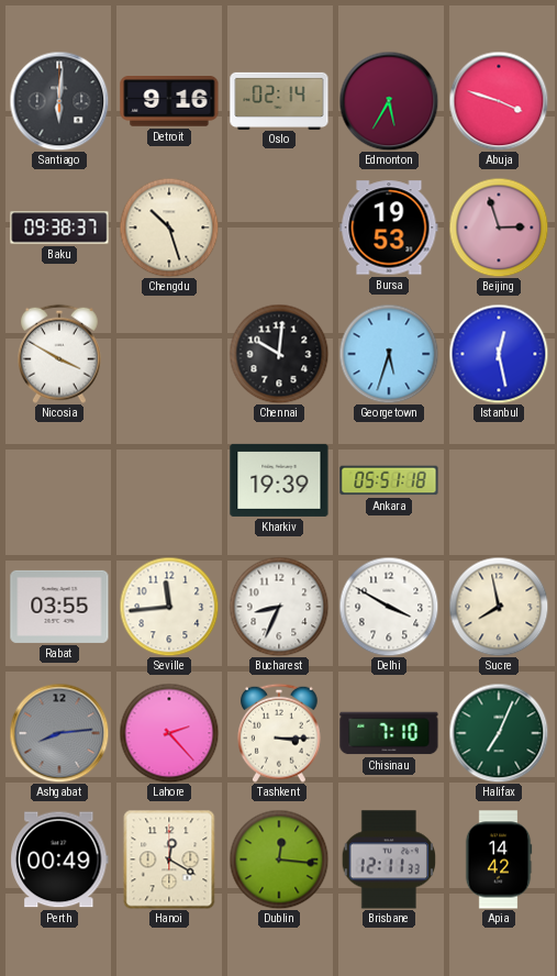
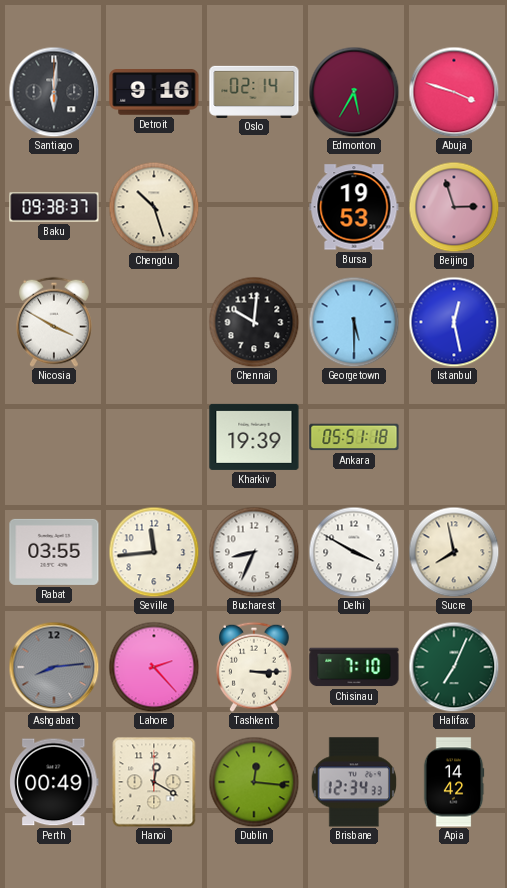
Georgetown: 5:33 -> 5:30 (354, 322)
Brisbane: 12:11 -> 12:34 (353, 782)
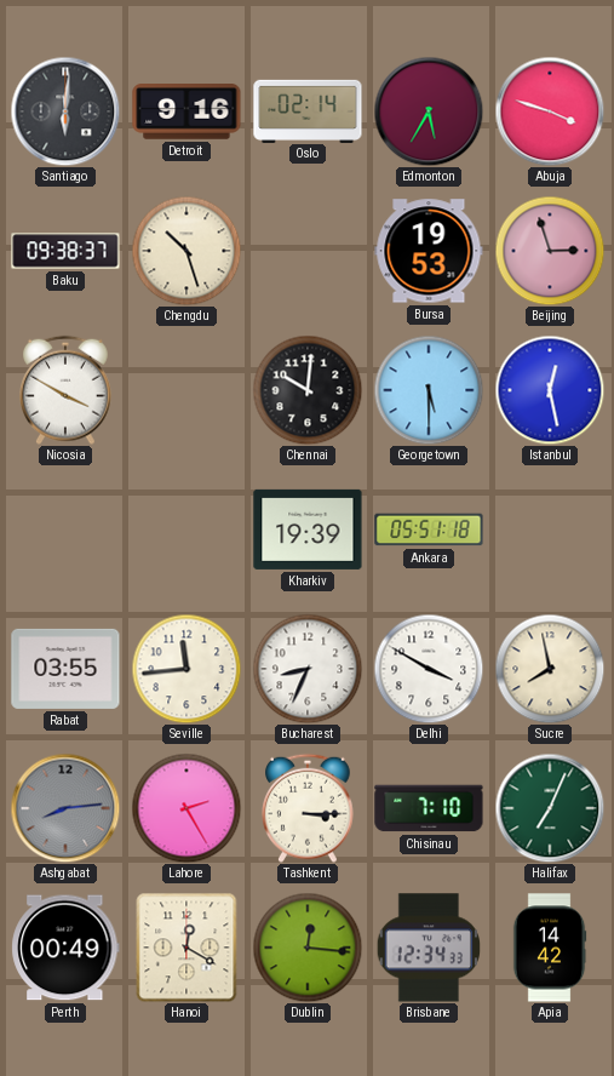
Lahore: 2:23 -> 2:25 (187, 808)
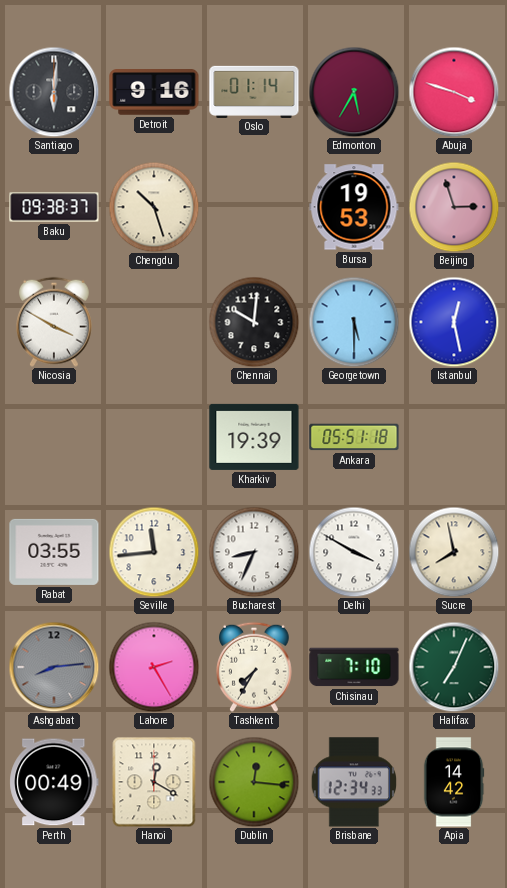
Oslo: 02:14 -> 01:14 (254, 91)
Tashkent: 3:15 -> 7:35 (255, 667)
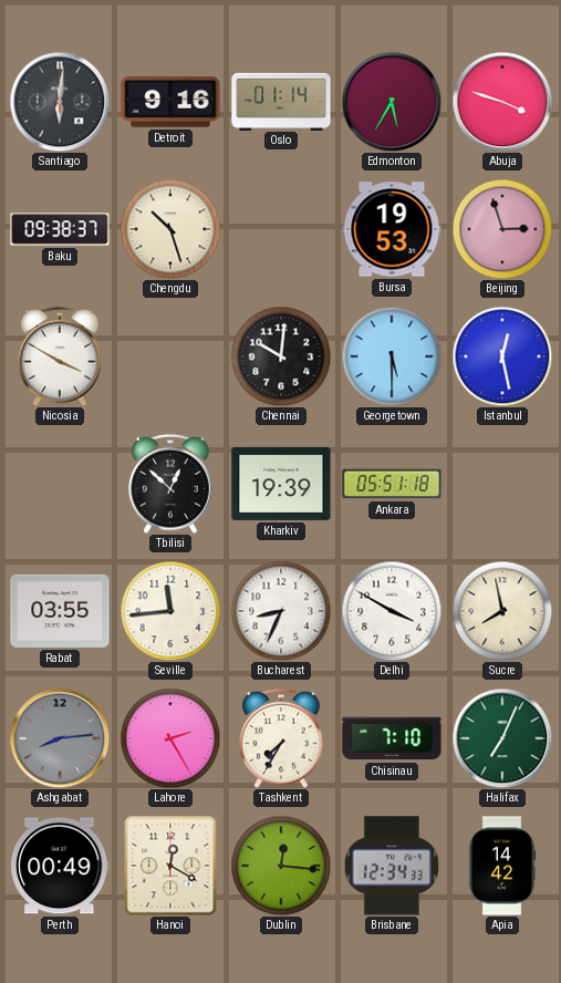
Tbilisi: none -> 12:52 (172, 484)
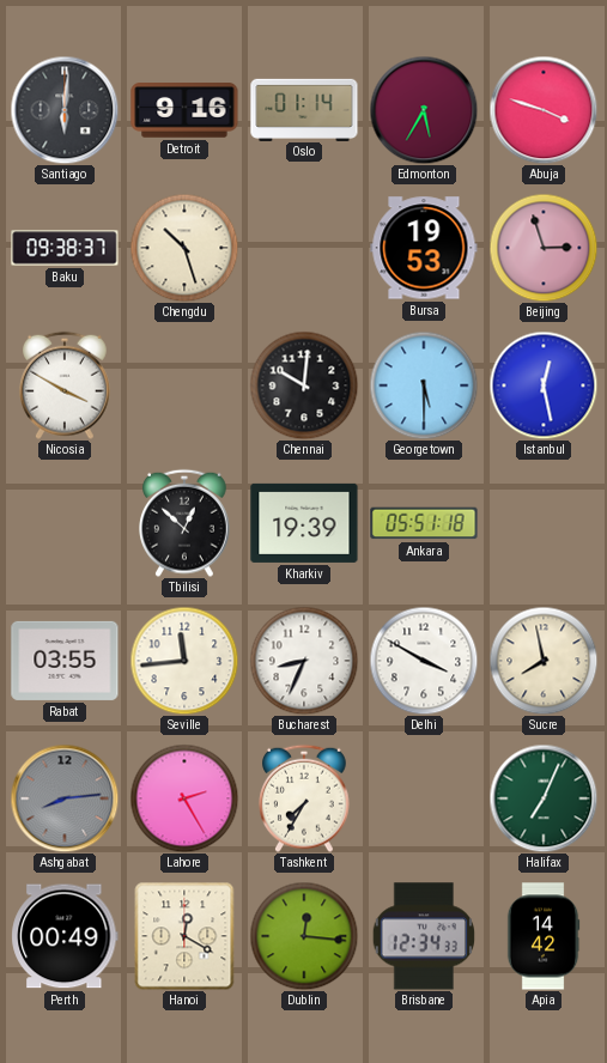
Chisinau: 7:10 -> none (392, 738)
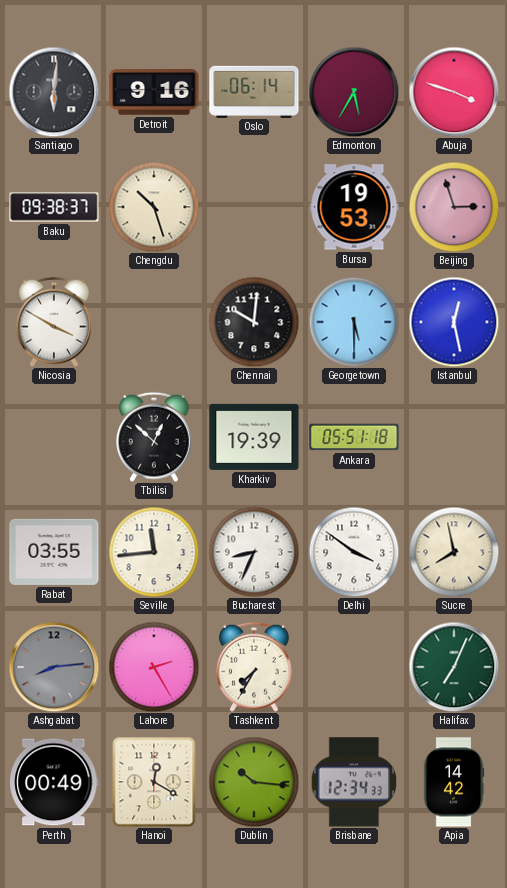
Oslo: 01:14 -> 06:14 (254, 91)
Delhi: 3:50 -> 3:51 (354, 552)
Dublin: 12:16 -> 10:16 (254, 782)
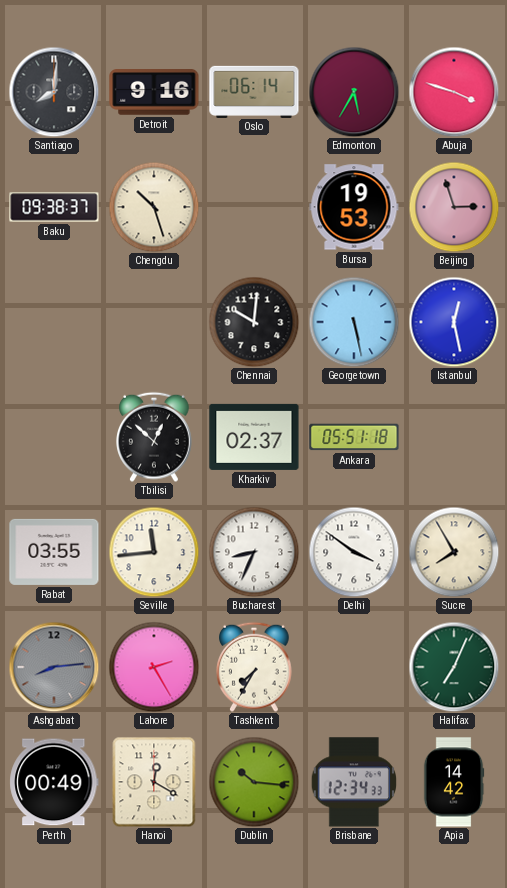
Santiago: 6:01 -> 8:01 (54, 92)
Nicosia: 3:50 -> none (55, 322)
Georgetown: 5:30 -> 5:28 (354, 322)
Kharkiv: 19:39 -> 02:37 (254, 437)
Sucre: 7:58 -> 7:55 (454, 552)
